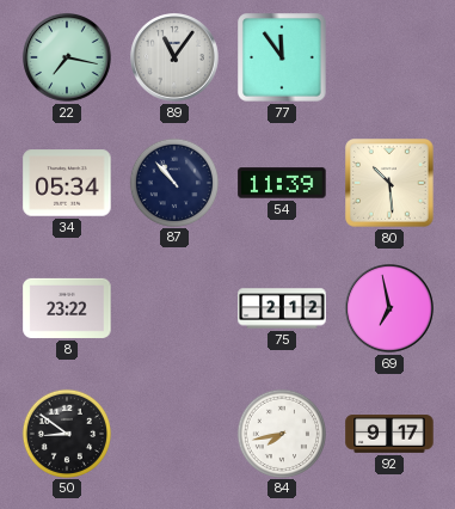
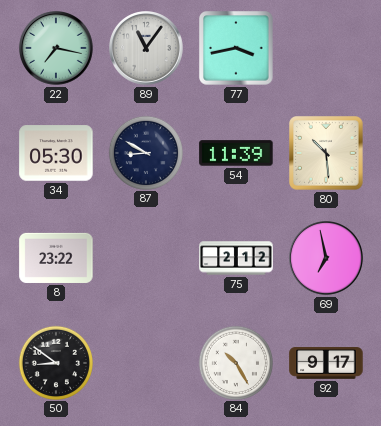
77: 11:54 -> 3:43 (236, 48)
34: 05:34 -> 05:30 (56, 153)
87: 10:53 -> 8:50 (145, 152)
84: 7:43 -> 10:25 (235, 362)
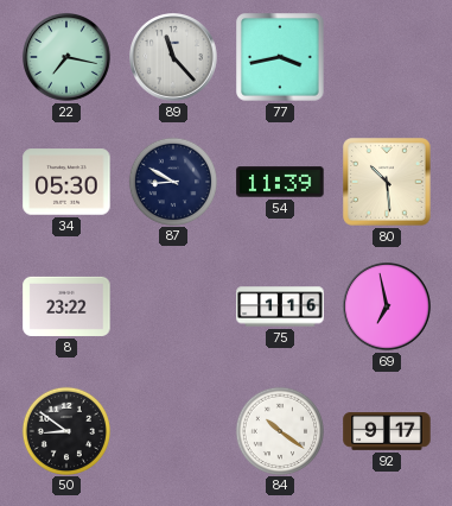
89: 11:06 -> 11:23 (174, 58)
75: 2:12 -> 1:16 (280, 306)
84: 10:25 -> 10:21 (279, 430)
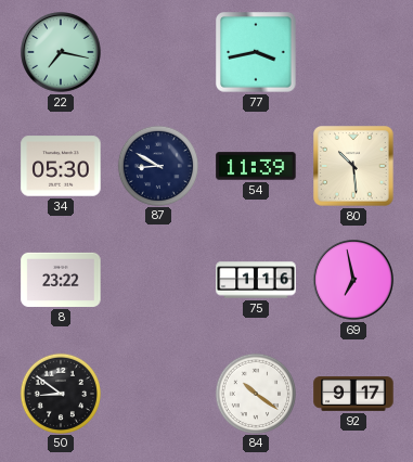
89: 11:23 -> none (174, 58)
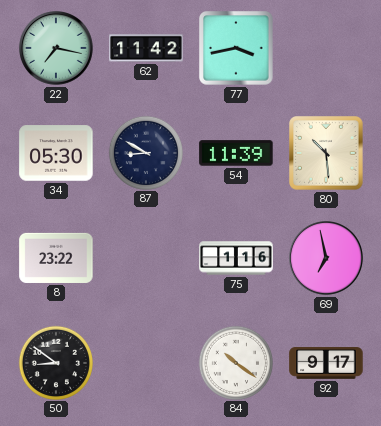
62: none -> 11:42 (146, 48)
